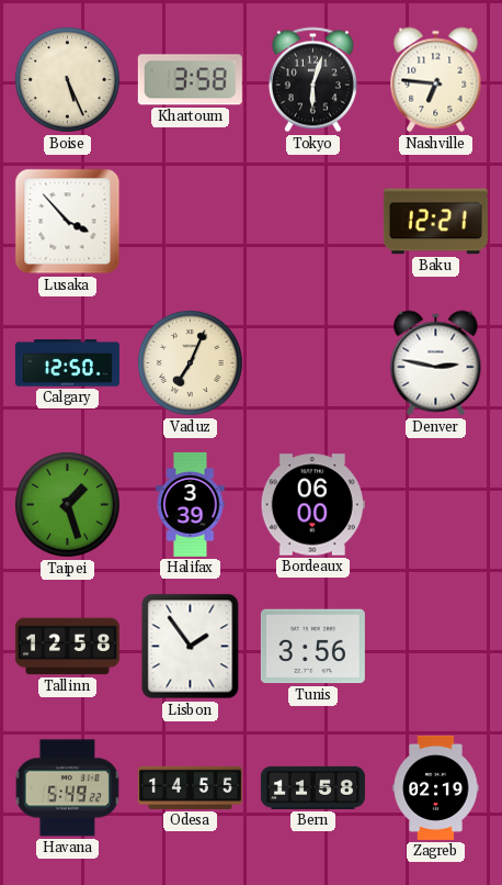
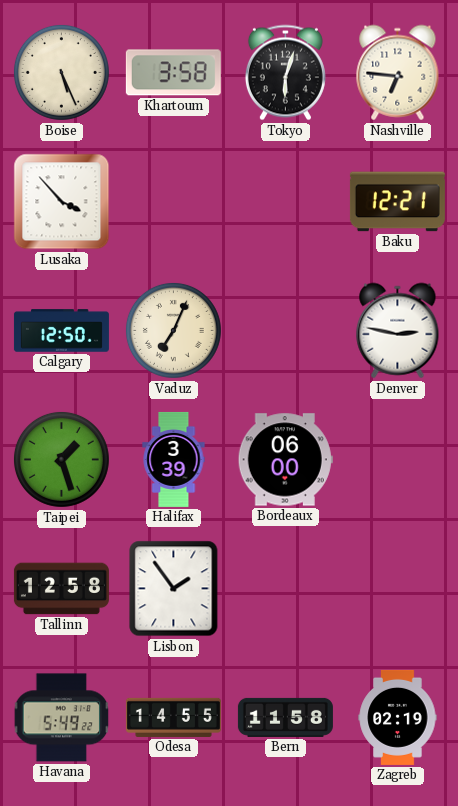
Tunis: 3:56 -> none (312, 647)
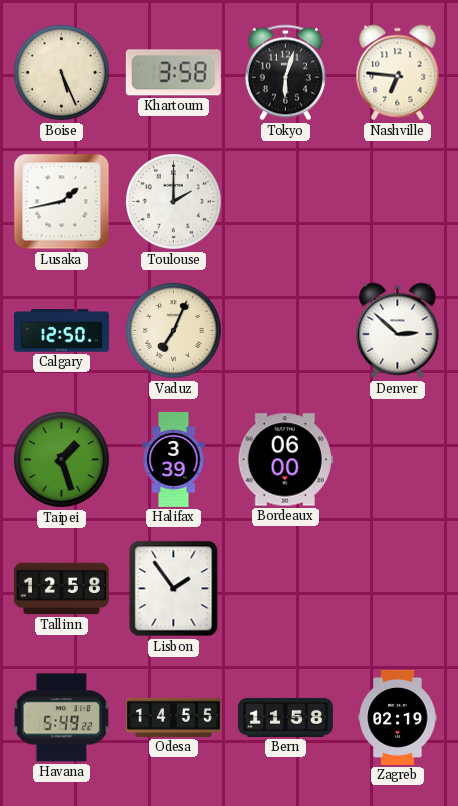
Lusaka: 3:53 -> 1:43 (62, 202)
Toulouse: none -> 2:00 (173, 201)
Baku: 12:21 -> none (397, 202)
Denver: 2:47 -> 2:52 (398, 331)
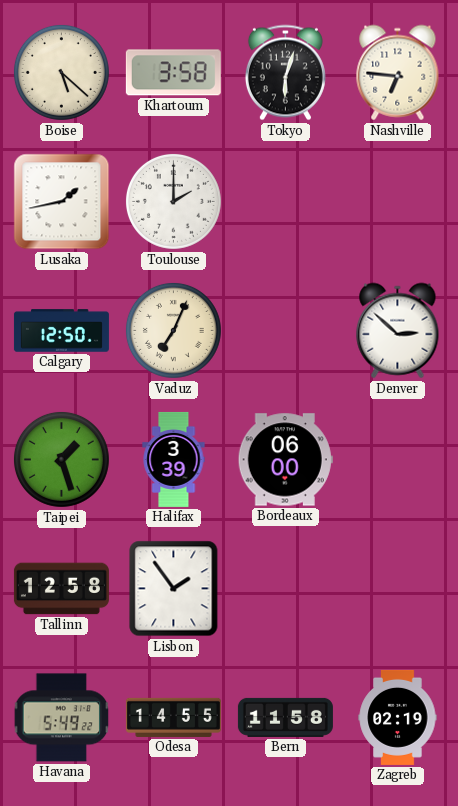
Boise: 5:26 -> 5:22 (61, 72)
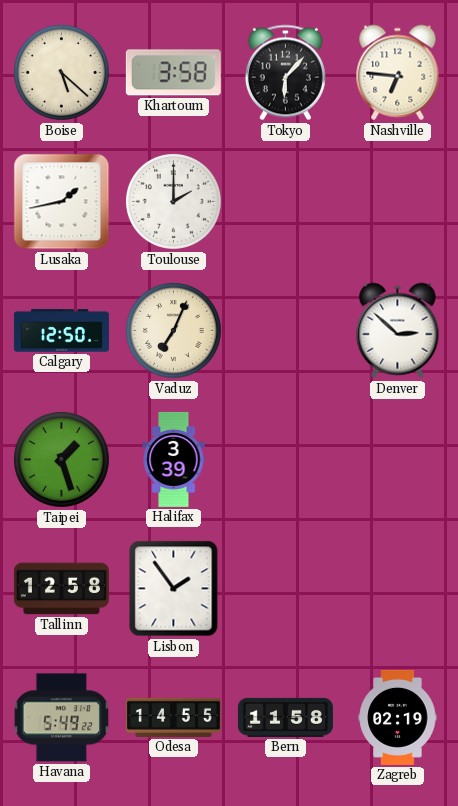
Tokyo: 6:03 -> 6:07 (285, 73)
Bordeaux: 06:00 -> none (285, 460)
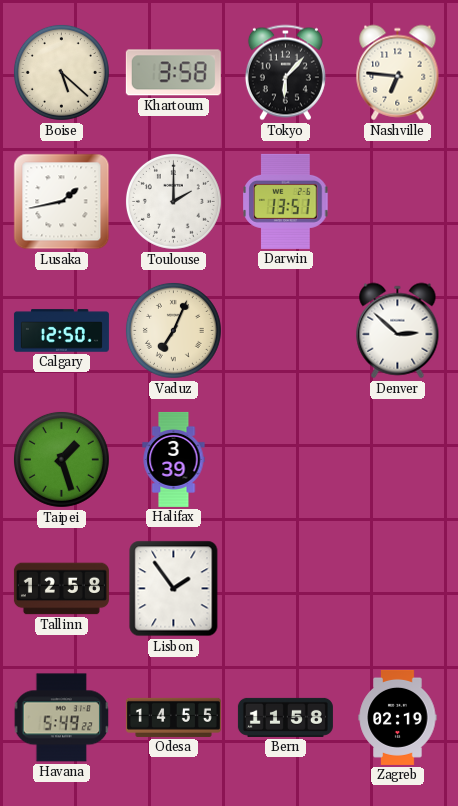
Darwin: none -> 13:51 (286, 201)
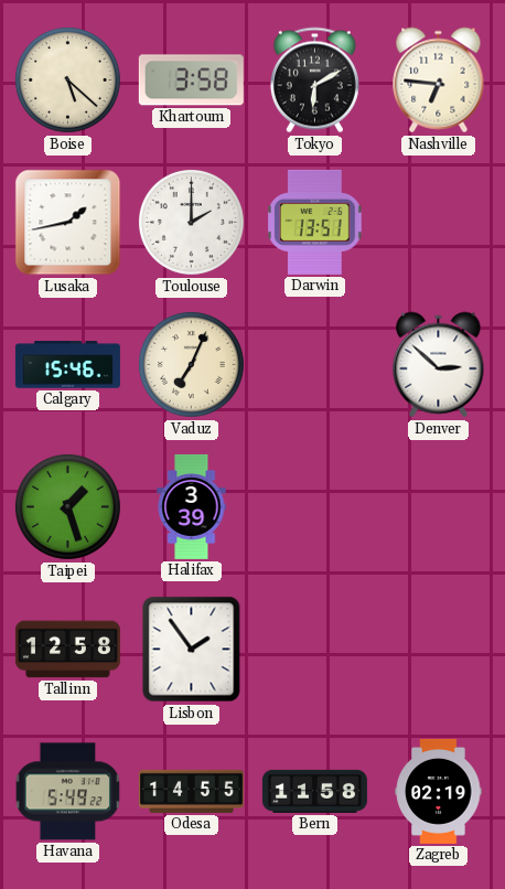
Tokyo: 6:07 -> 6:10 (314, 81)
Calgary: 12:50 -> 15:46 (67, 365)
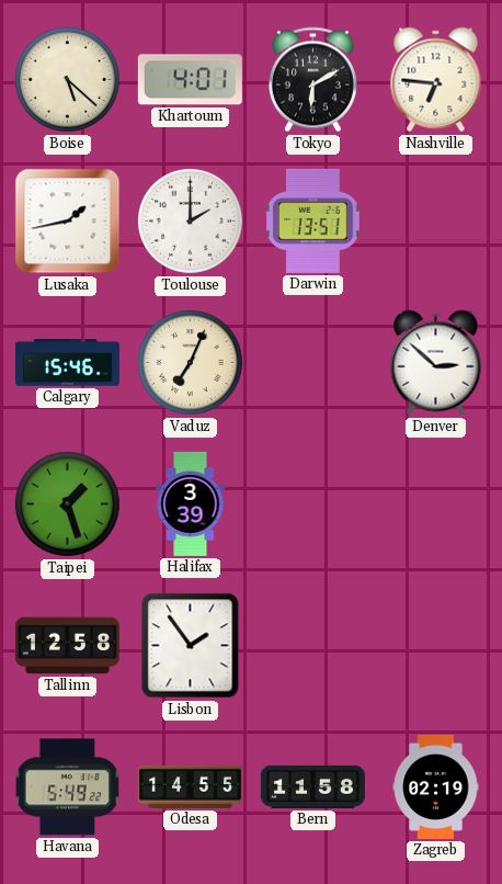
Khartoum: 3:58 -> 4:01 (190, 80)
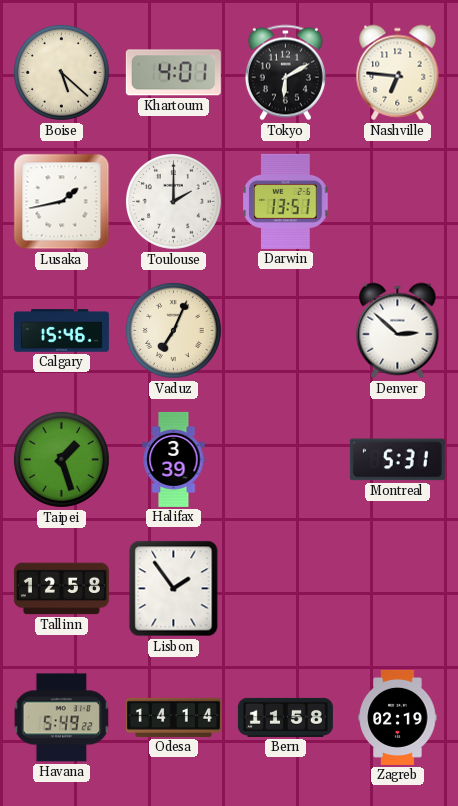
Montreal: none -> 5:31 (397, 460)
Odesa: 14:55 -> 14:14 (173, 717)
